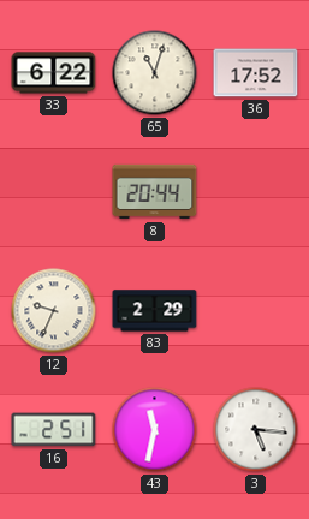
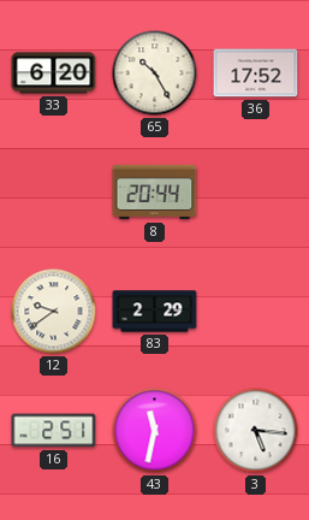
33: 6:22 -> 6:20 (54, 73)
65: 11:03 -> 10:25 (155, 73)
12: 9:34 -> 9:39 (54, 312)
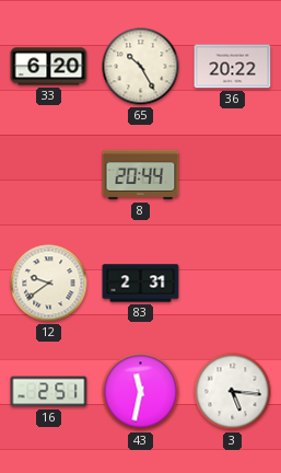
36: 17:52 -> 20:22 (233, 67)
83: 2:29 -> 2:31 (141, 284)
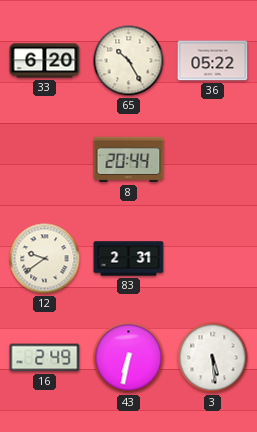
36: 20:22 -> 05:22 (213, 61)
16: 2:51 -> 2:49 (45, 358)
43: 11:32 -> 6:32 (129, 358)
3: 5:16 -> 5:29 (213, 358)
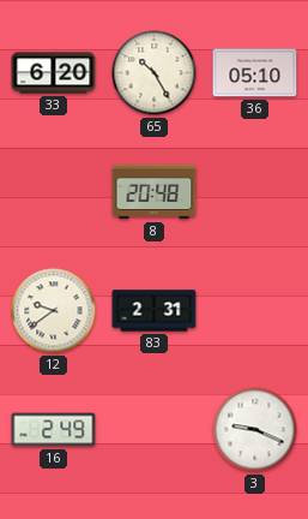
36: 05:22 -> 05:10 (255, 73)
8: 20:44 -> 20:48 (155, 192)
43: 6:32 -> none (129, 358)
3: 5:29 -> 9:19 (255, 430)
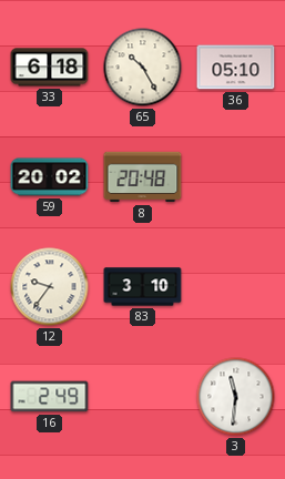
33: 6:20 -> 6:18 (50, 68)
59: none -> 20:02 (50, 177)
12: 9:39 -> 9:36 (50, 287)
83: 2:31 -> 3:10 (143, 287)
3: 9:19 -> 11:31 (236, 397)
